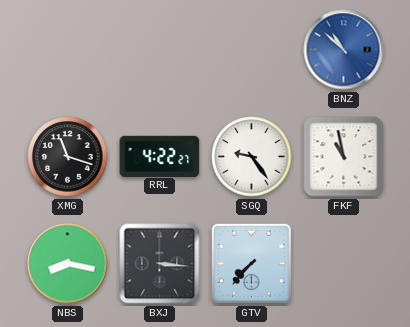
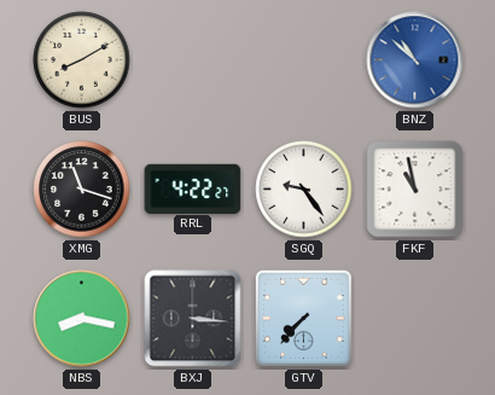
BUS: none -> 8:10 (82, 60)
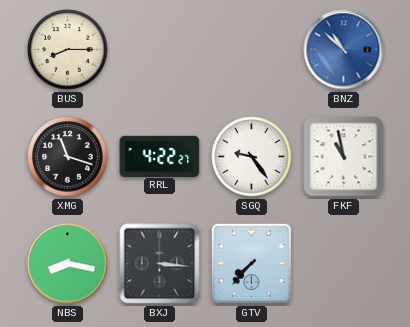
BUS: 8:10 -> 8:15 (68, 50)
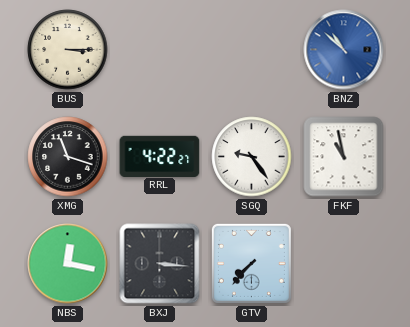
BUS: 8:15 -> 3:15 (68, 50)
NBS: 8:17 -> 12:17 (68, 264)
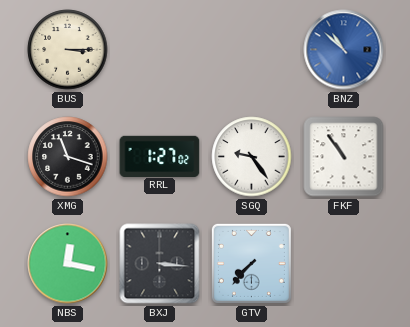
RRL: 4:22 -> 1:27 (160, 156)
FKF: 10:58 -> 10:54 (344, 157)
